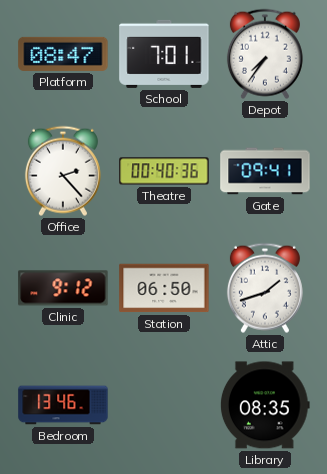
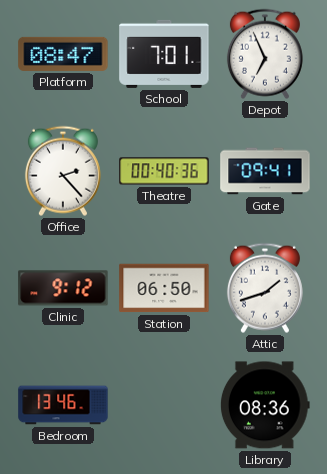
Depot: 7:36 -> 6:56 (265, 54)
Library: 08:35 -> 08:36 (265, 405)
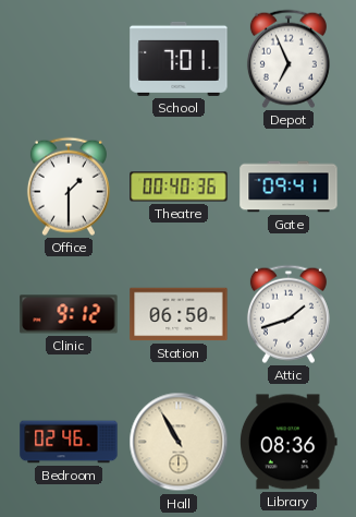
Platform: 08:47 -> none (63, 54)
Office: 2:23 -> 1:30 (69, 187)
Bedroom: 13:46 -> 02:46 (69, 442)
Hall: none -> 10:55 (179, 442)
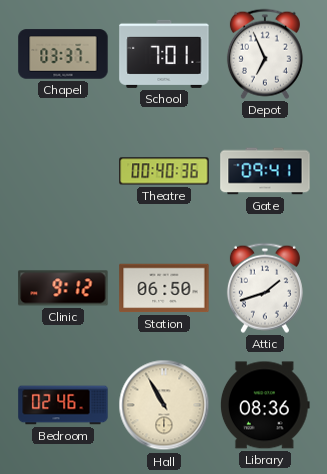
Chapel: none -> 03:37 (63, 54)
Office: 1:30 -> none (69, 187)
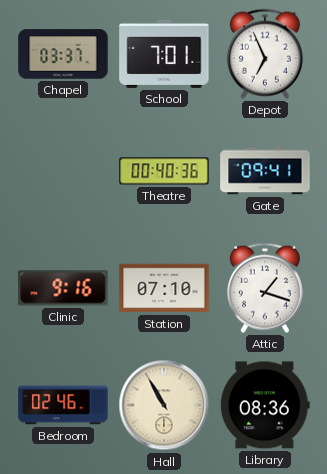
Clinic: 9:12 -> 9:16 (63, 288)
Station: 06:50 -> 07:10 (164, 288)
Attic: 1:42 -> 1:18 (265, 288)
